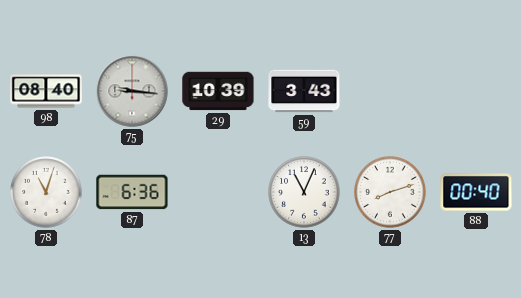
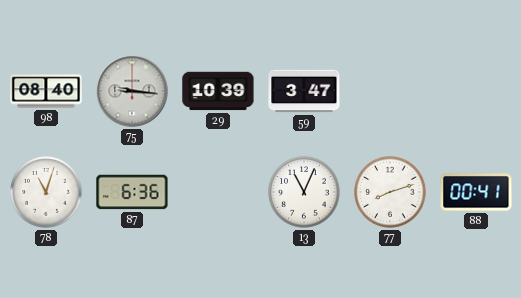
59: 3:43 -> 3:47 (304, 91)
88: 00:40 -> 00:41 (476, 192)
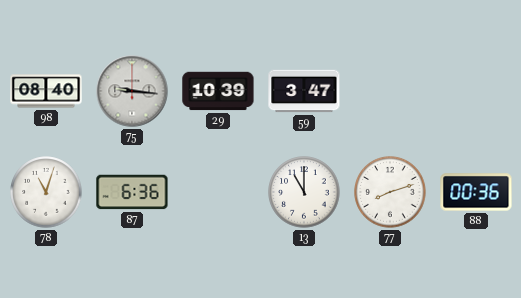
13: 11:04 -> 11:00 (304, 192)
88: 00:41 -> 00:36 (476, 192)
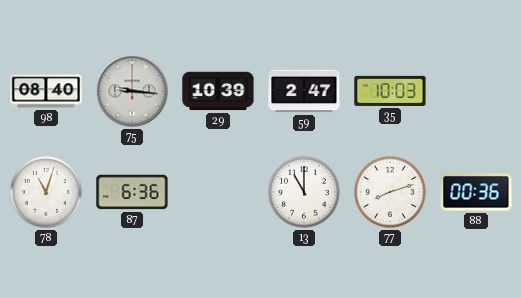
59: 3:47 -> 2:47 (304, 91)
35: none -> 10:03 (390, 91)
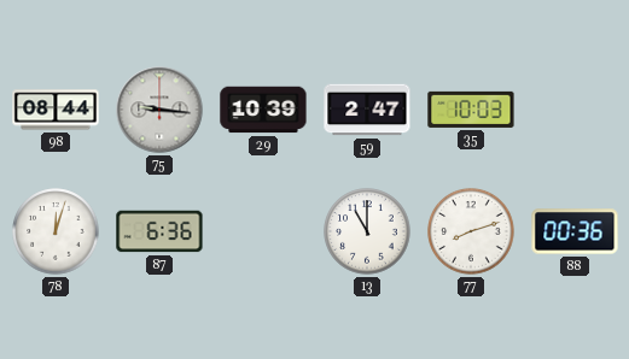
98: 08:40 -> 08:44 (56, 110)
78: 11:03 -> 12:03 (56, 231)
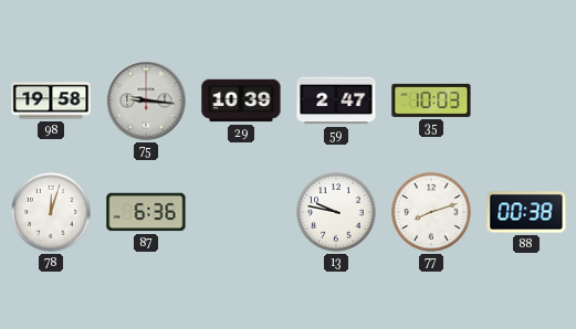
98: 08:44 -> 19:58 (51, 100)
13: 11:00 -> 9:47 (336, 212)
88: 00:36 -> 00:38 (526, 212)
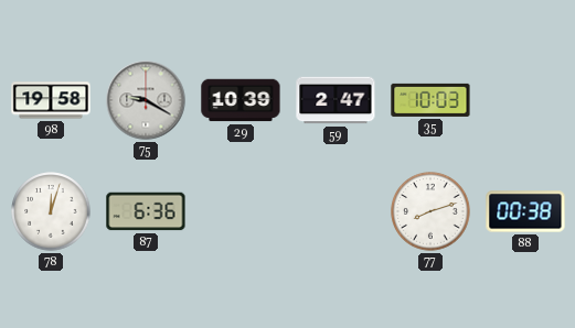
75: 9:16 -> 9:20 (146, 100)
13: 9:47 -> none (336, 212)
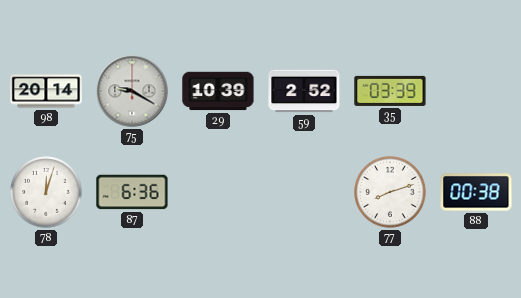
98: 19:58 -> 20:14 (46, 91)
59: 2:47 -> 2:52 (304, 91)
35: 10:03 -> 03:39 (390, 91)
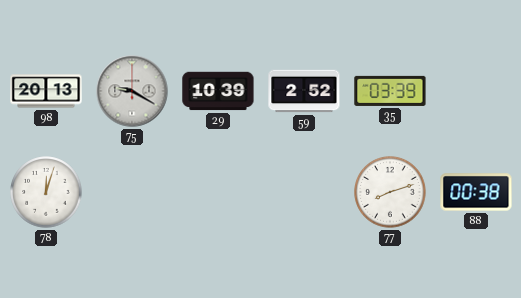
98: 20:14 -> 20:13 (46, 91)
87: 6:36 -> none (132, 192)
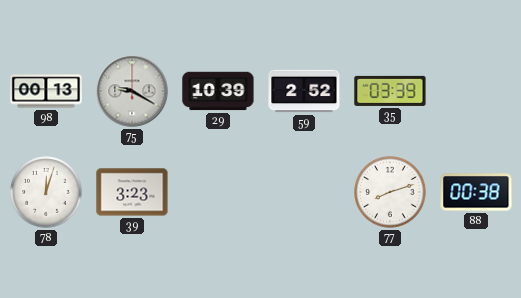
98: 20:13 -> 00:13 (46, 91)
39: none -> 3:23 (132, 192)
